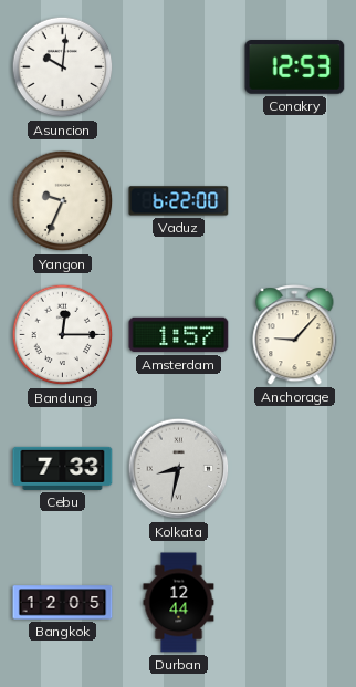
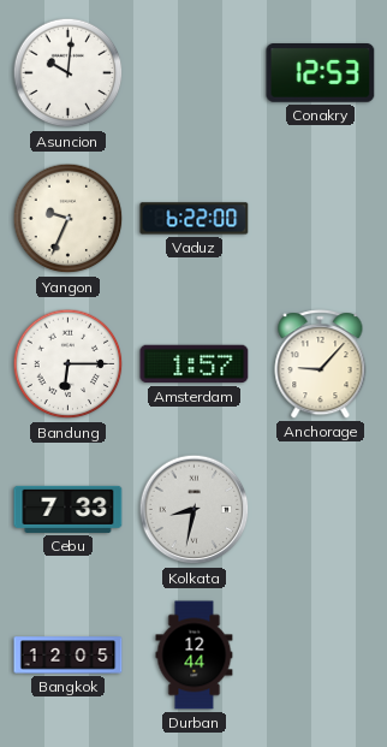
Bandung: 12:15 -> 6:15 (69, 364)
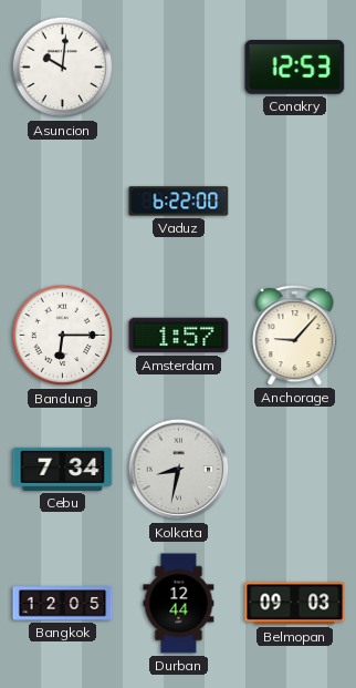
Yangon: 9:34 -> none (69, 219)
Cebu: 7:33 -> 7:34 (63, 469)
Belmopan: none -> 09:03 (295, 604)
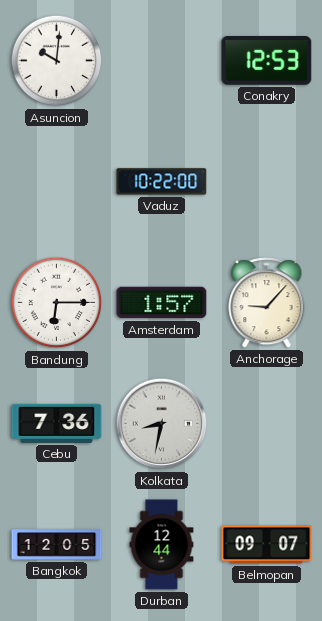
Vaduz: 6:22 -> 10:22 (162, 182)
Cebu: 7:34 -> 7:36 (57, 423)
Belmopan: 09:03 -> 09:07 (267, 545)
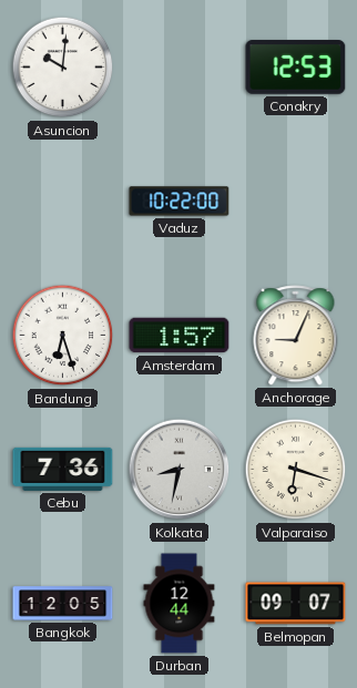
Bandung: 6:15 -> 6:27 (63, 336)
Anchorage: 9:07 -> 9:04 (296, 336)
Valparaiso: none -> 6:18 (296, 470)
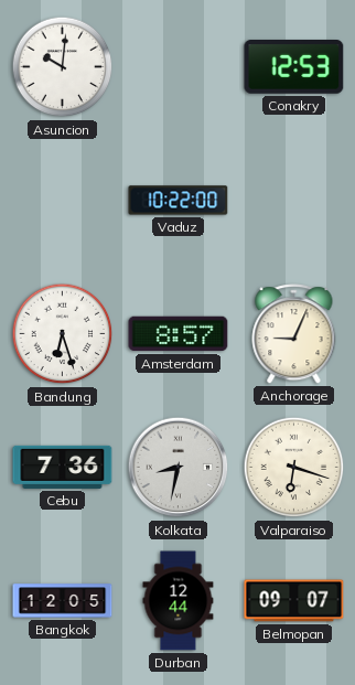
Amsterdam: 1:57 -> 8:57 (179, 334)
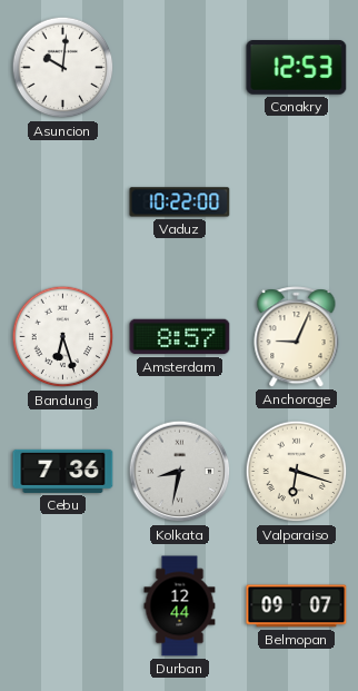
Bangkok: 12:05 -> none (63, 601)
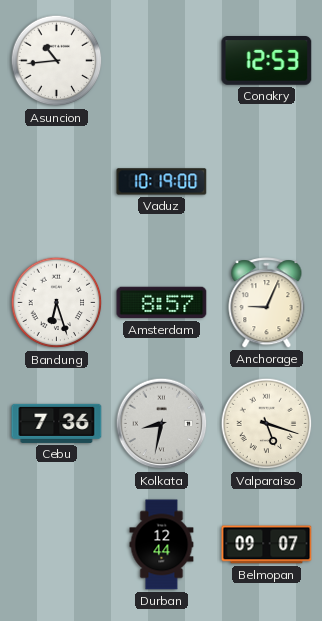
Asuncion: 10:01 -> 10:44 (57, 61)
Vaduz: 10:22 -> 10:19 (162, 182)
Valparaiso: 6:18 -> 5:18 (267, 424)
